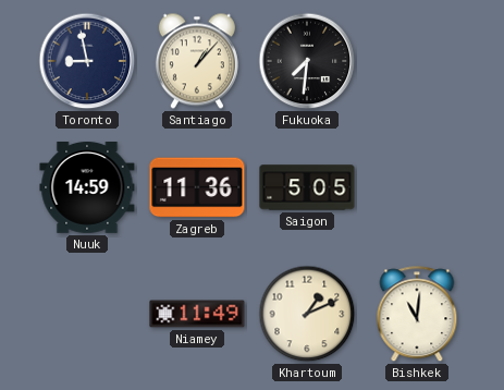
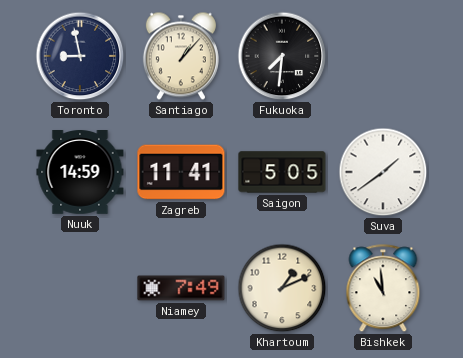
Zagreb: 11:36 -> 11:41 (181, 172)
Suva: none -> 1:39 (383, 172)
Niamey: 11:49 -> 7:49 (181, 288)
Bishkek: 11:01 -> 10:59 (383, 289)
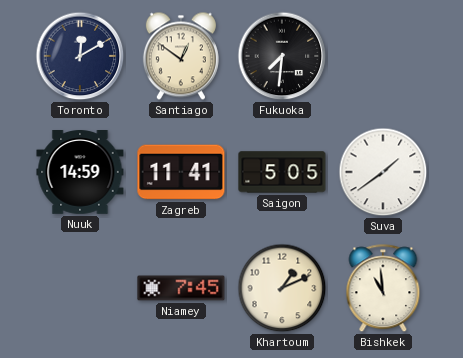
Toronto: 8:58 -> 12:10 (80, 56)
Santiago: 1:07 -> 12:51 (181, 56)
Niamey: 7:49 -> 7:45 (181, 288)
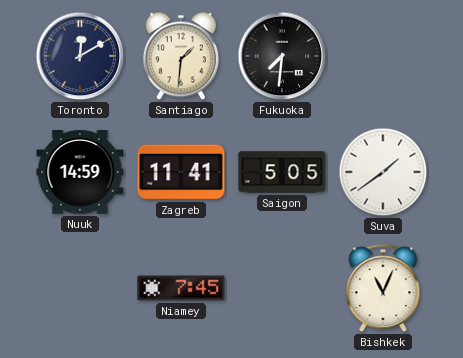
Santiago: 12:51 -> 1:31 (181, 56)
Khartoum: 1:11 -> none (282, 288)
Bishkek: 10:59 -> 11:04 (383, 289)
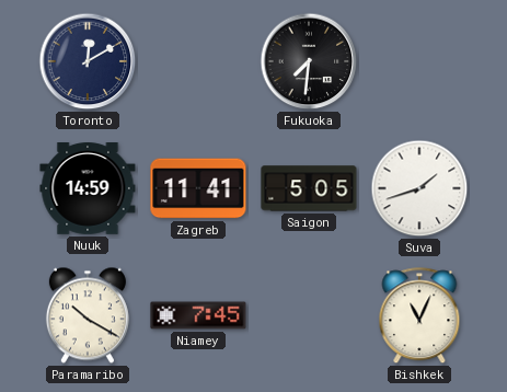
Santiago: 1:31 -> none (181, 56)
Suva: 1:39 -> 1:42 (419, 188)
Paramaribo: none -> 10:20 (88, 315)
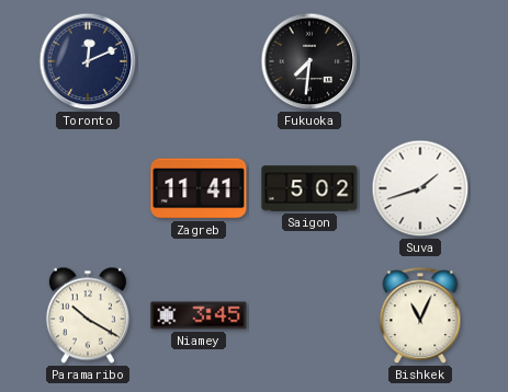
Toronto: 12:10 -> 12:11 (88, 61)
Nuuk: 14:59 -> none (88, 189)
Saigon: 5:05 -> 5:02 (309, 188)
Niamey: 7:45 -> 3:45 (199, 315)
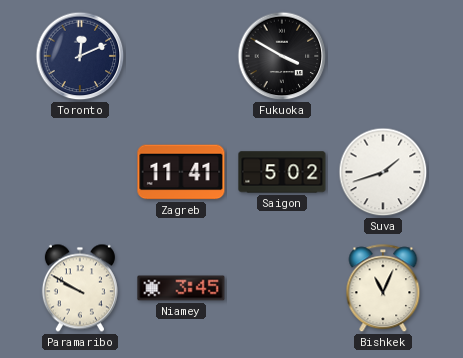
Fukuoka: 7:31 -> 3:50 (282, 56)
Paramaribo: 10:20 -> 9:50 (80, 288)
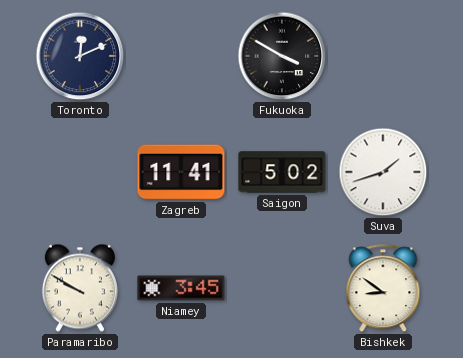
Bishkek: 11:04 -> 8:51 (383, 289)
